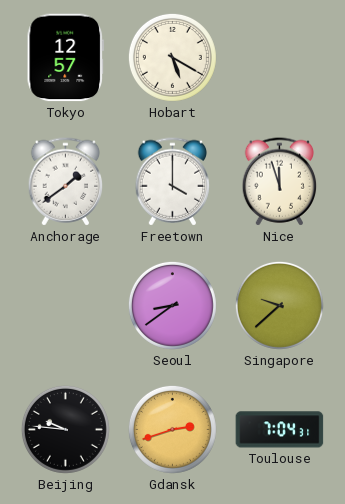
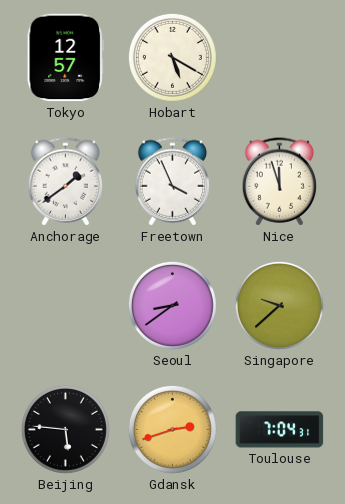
Freetown: 4:00 -> 3:56 (173, 182)
Beijing: 9:46 -> 5:46 (65, 429)
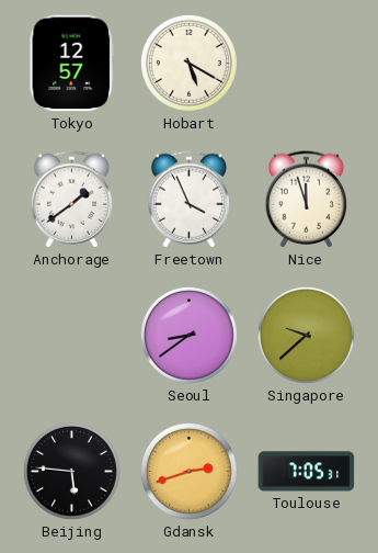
Toulouse: 7:04 -> 7:05 (307, 472)
